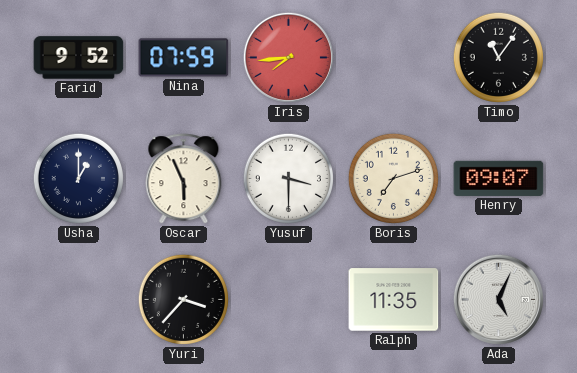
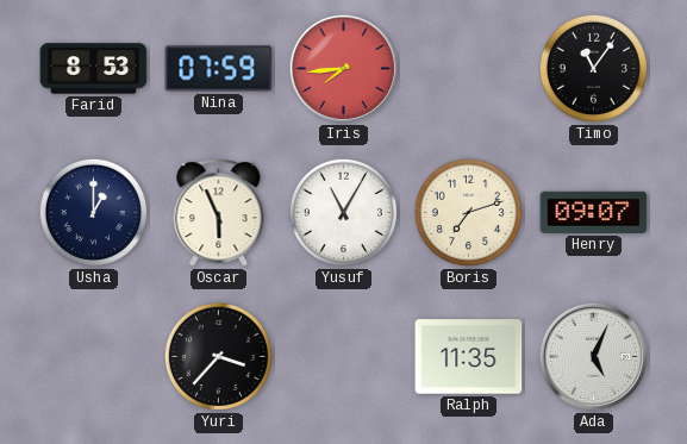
Farid: 9:52 -> 8:53 (94, 69)
Yusuf: 3:30 -> 11:05 (343, 212)
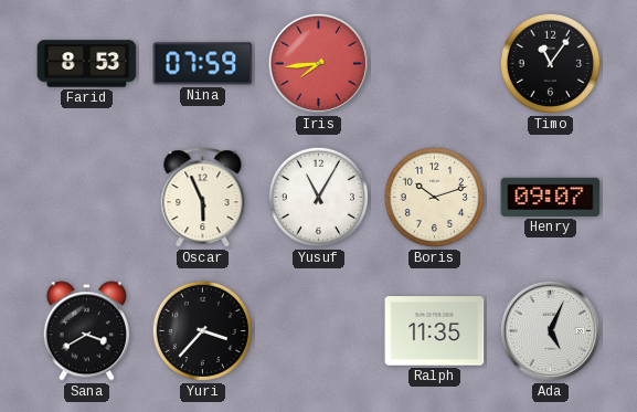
Usha: 1:00 -> none (93, 212)
Boris: 7:12 -> 10:12 (434, 197)
Sana: none -> 3:40 (86, 331)
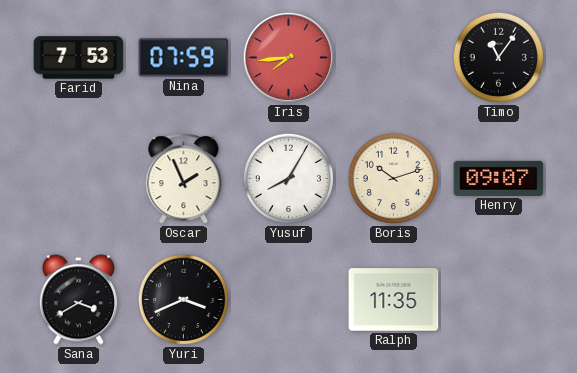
Farid: 8:53 -> 7:53 (79, 58)
Oscar: 5:56 -> 1:56 (184, 179)
Yusuf: 11:05 -> 8:05 (288, 178)
Yuri: 3:37 -> 3:41 (183, 299)
Ada: 5:04 -> none (550, 330)
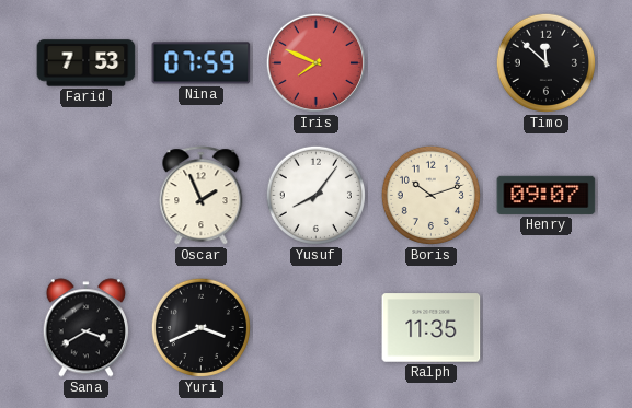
Iris: 7:44 -> 7:49 (315, 62)
Timo: 11:06 -> 11:52 (545, 62)
Yusuf: 8:05 -> 8:06 (315, 195)
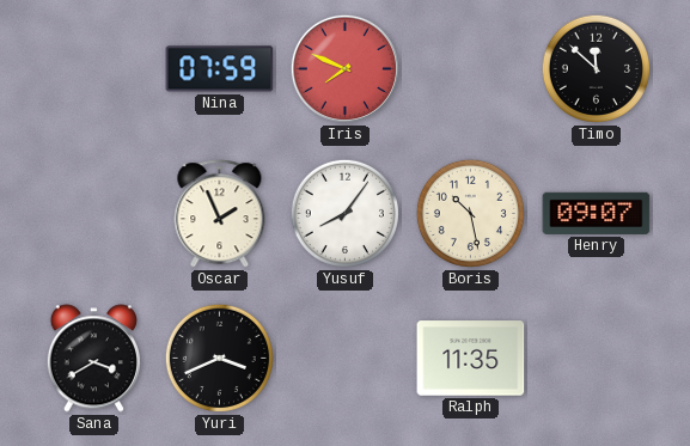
Farid: 7:53 -> none (87, 63)
Boris: 10:12 -> 10:28 (470, 213)
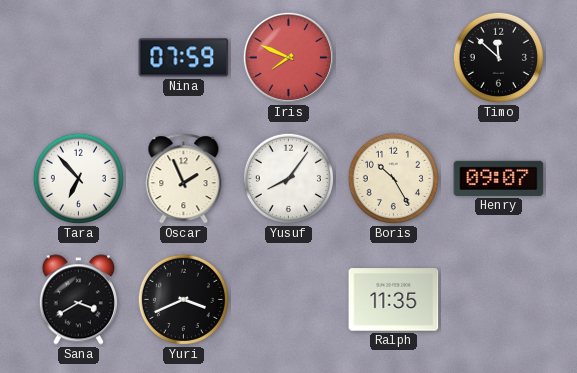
Tara: none -> 6:53 (78, 178)
Boris: 10:28 -> 10:25 (393, 178)
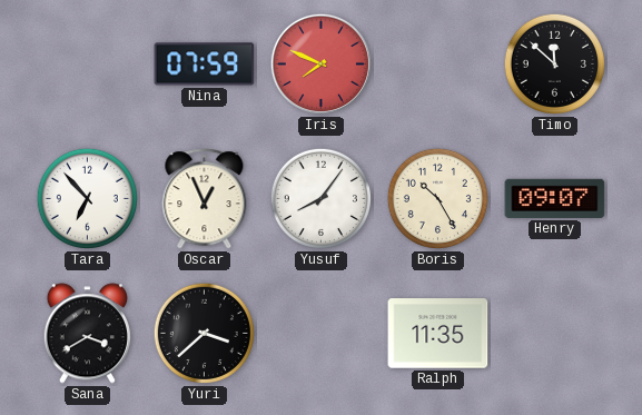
Oscar: 1:56 -> 12:56 (205, 199)
Yuri: 3:41 -> 3:38 (204, 333)
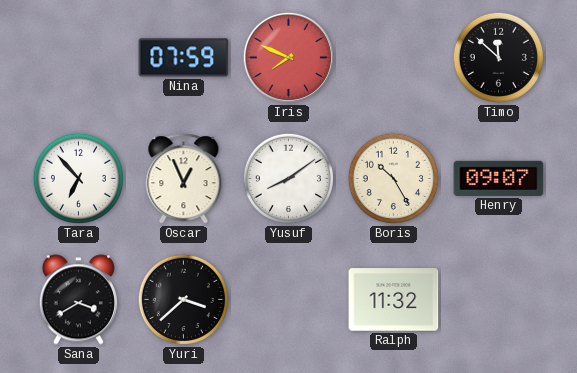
Yusuf: 8:06 -> 8:09 (288, 178)
Ralph: 11:35 -> 11:32 (394, 300)
